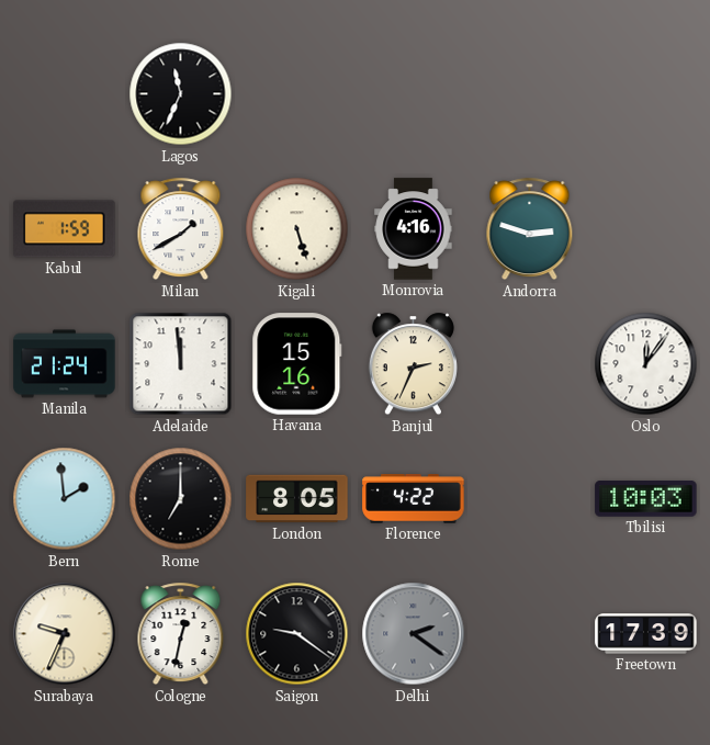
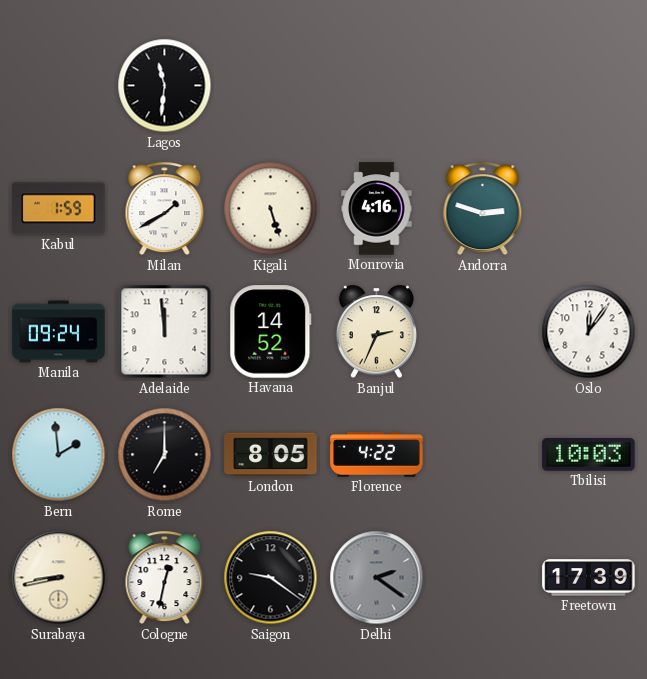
Lagos: 11:34 -> 11:31 (165, 86)
Manila: 21:24 -> 09:24 (59, 332)
Havana: 15:16 -> 14:52 (271, 332)
Surabaya: 9:34 -> 8:43 (59, 578)
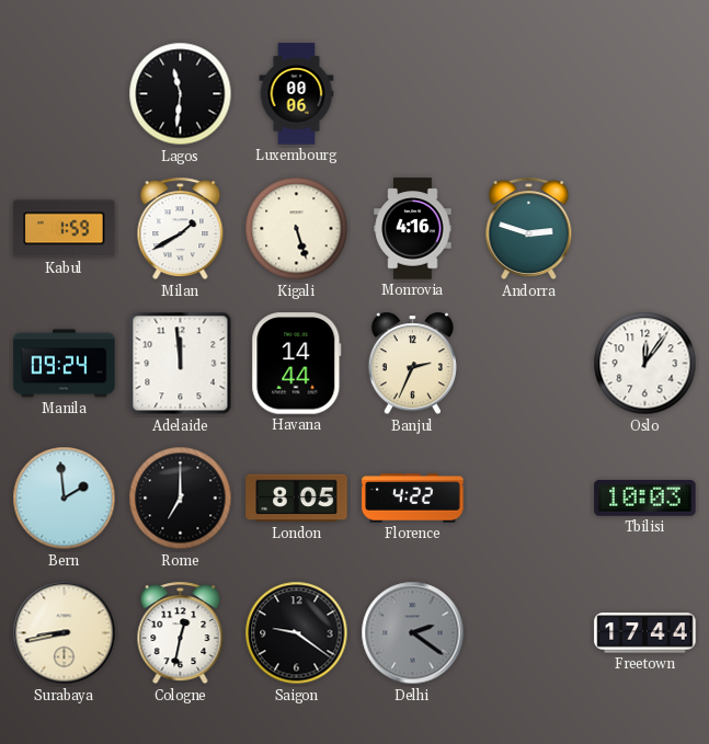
Luxembourg: none -> 00:06 (297, 94)
Havana: 14:52 -> 14:44 (297, 364)
Freetown: 17:39 -> 17:44 (645, 633)
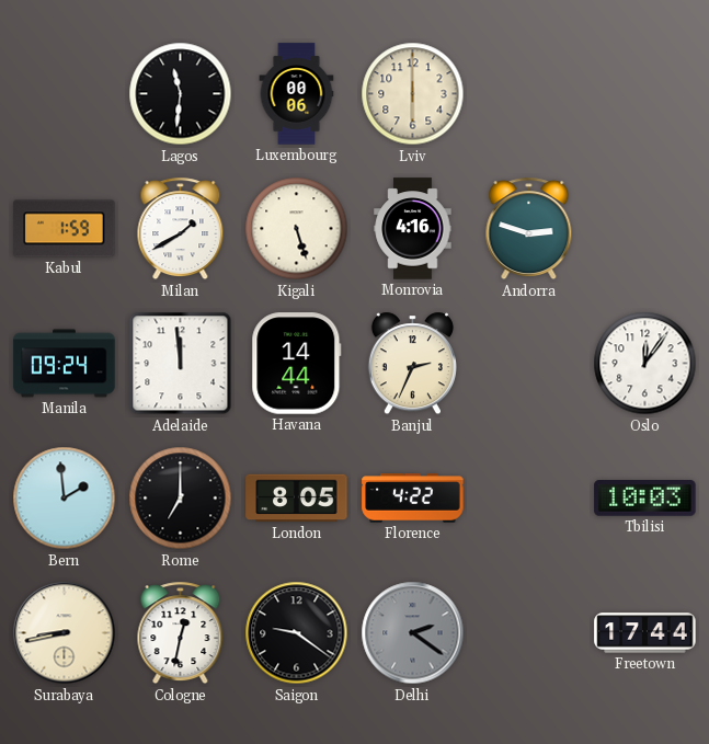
Lviv: none -> 6:00 (413, 94)
